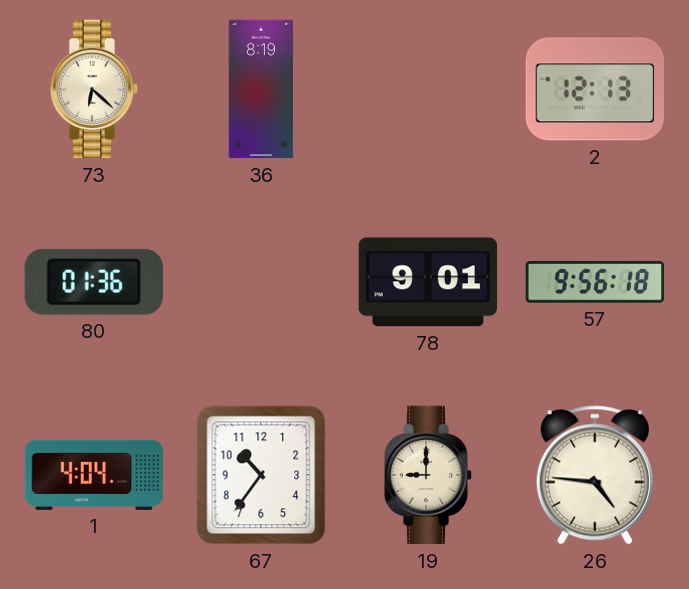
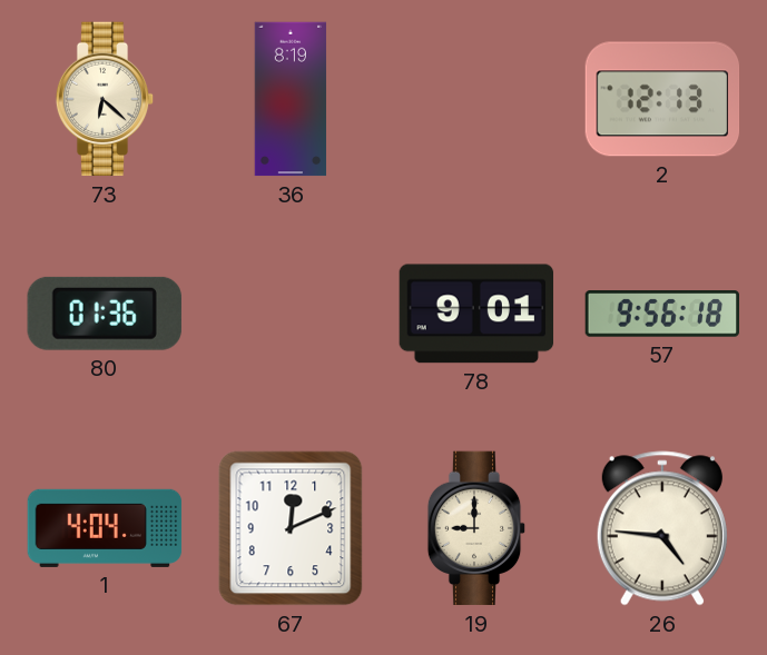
67: 10:36 -> 12:11 (291, 528)
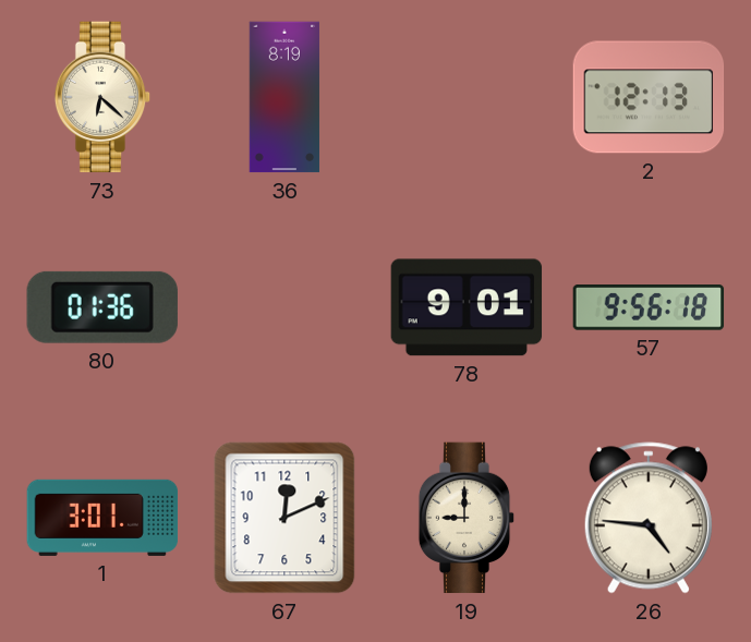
1: 4:04 -> 3:01 (102, 518)
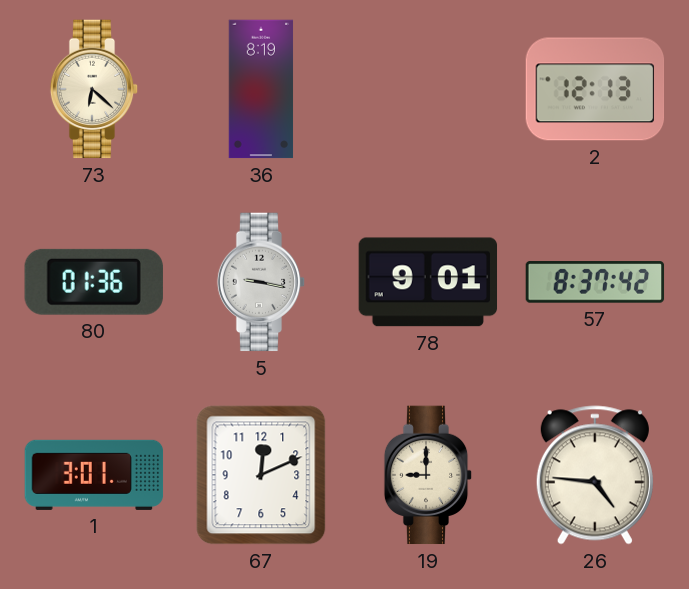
5: none -> 9:17 (261, 282)
57: 9:56 -> 8:37 (595, 282)
